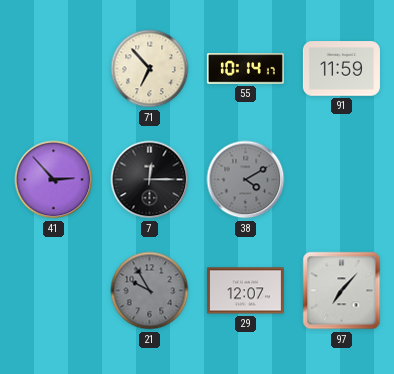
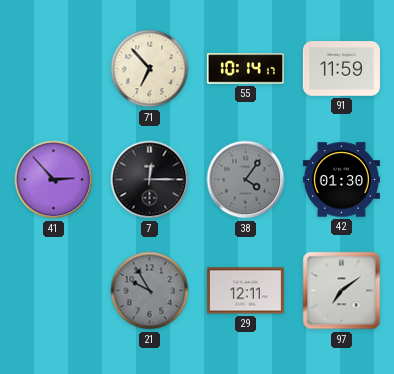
38: 4:10 -> 4:06 (246, 180)
42: none -> 01:30 (341, 180)
29: 12:07 -> 12:11 (245, 291)
97: 7:07 -> 7:09 (342, 291)
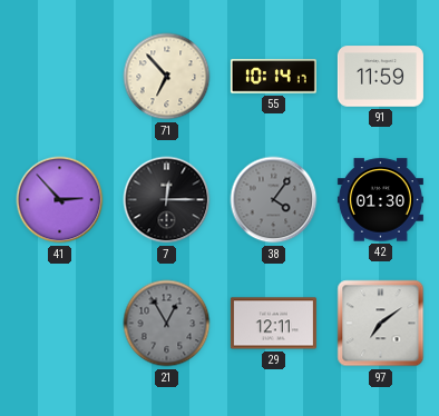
21: 9:55 -> 12:55 (167, 324)
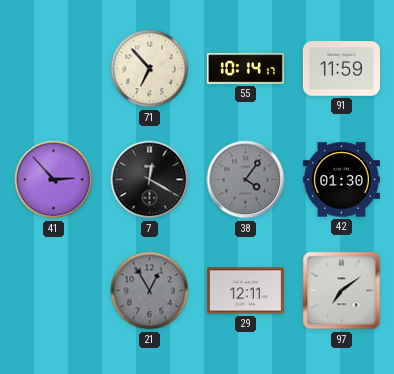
7: 12:15 -> 12:20 (150, 180)
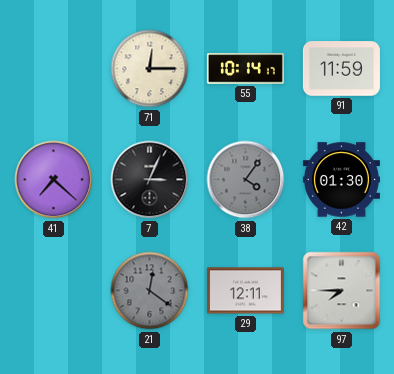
71: 6:53 -> 12:15 (150, 69)
41: 2:53 -> 7:22 (54, 180)
7: 12:20 -> 3:04 (150, 180)
21: 12:55 -> 12:21 (150, 291)
97: 7:09 -> 7:45 (342, 291)
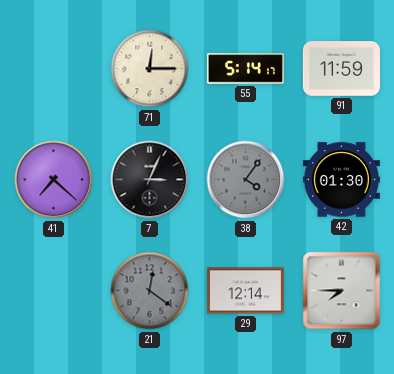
55: 10:14 -> 5:14 (245, 69)
29: 12:11 -> 12:14 (245, 291)
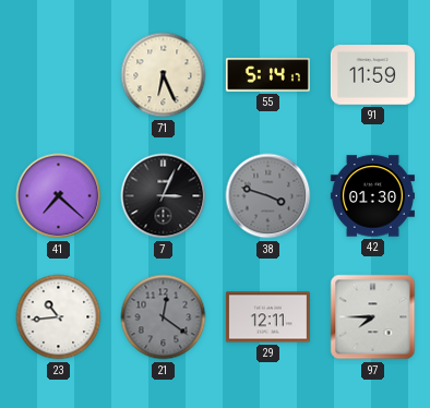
71: 12:15 -> 6:26 (164, 75)
38: 4:06 -> 3:48 (268, 196)
23: none -> 10:44 (59, 317)
29: 12:14 -> 12:11 (267, 317)
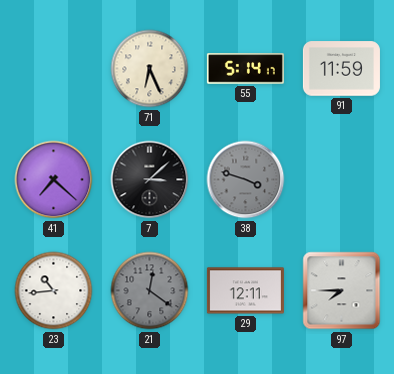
7: 3:04 -> 3:08 (150, 180)
42: 01:30 -> none (372, 196)
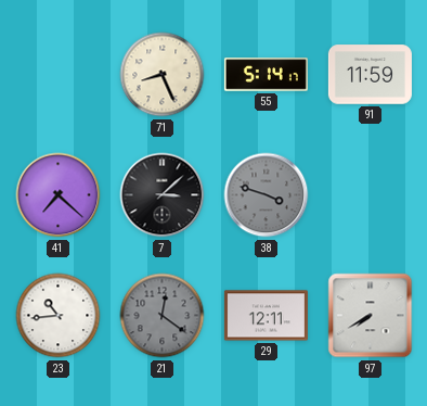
71: 6:26 -> 8:26 (163, 75)
97: 7:45 -> 7:40 (371, 316)
